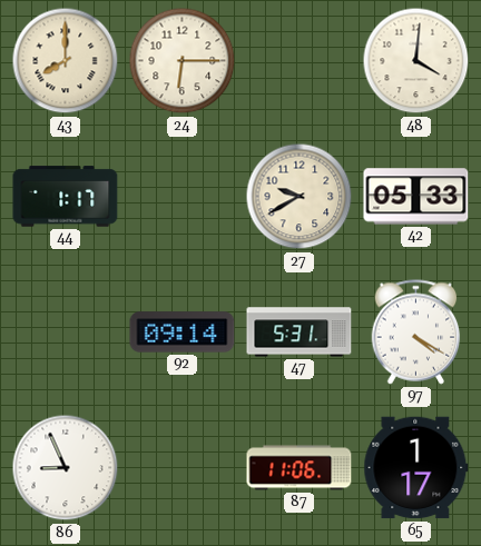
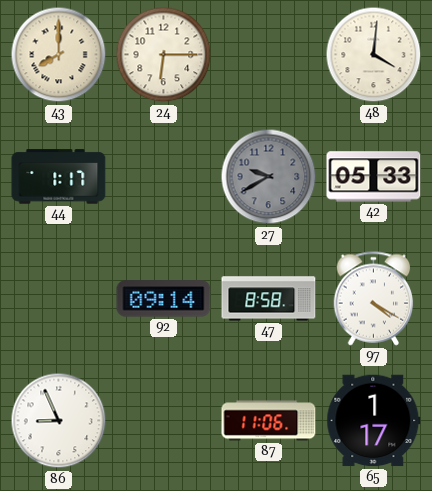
27 dial: cream -> grey (269, 177)
47: 5:31 -> 8:58 (269, 299)
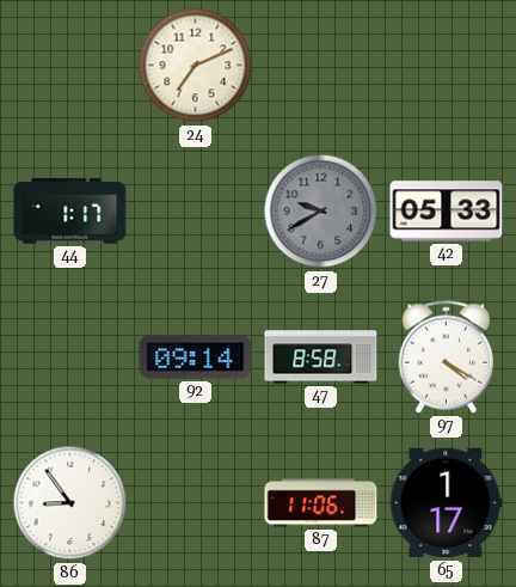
43: 8:00 -> none (59, 55)
24: 6:15 -> 7:11 (196, 66)
48: 4:01 -> none (374, 55)
86: 8:56 -> 8:54 (70, 503)
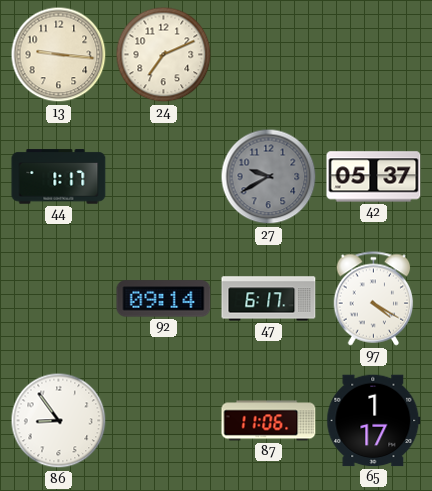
13: none -> 9:16 (59, 55)
42: 05:33 -> 05:37 (374, 177)
47: 8:58 -> 6:17 (269, 299)
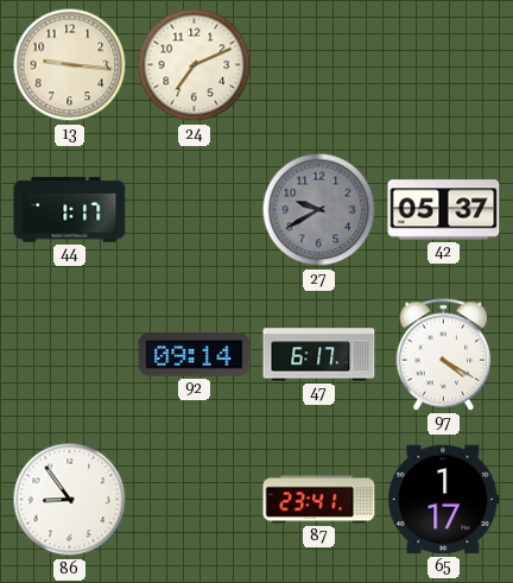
87: 11:06 -> 23:41 (319, 500)
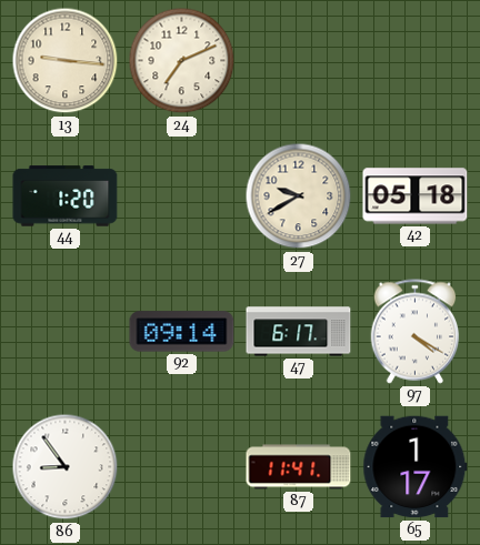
44: 1:17 -> 1:20 (66, 196)
27 dial: grey -> cream (299, 196)
42: 05:37 -> 05:18 (416, 196)
87: 23:41 -> 11:41 (299, 467)
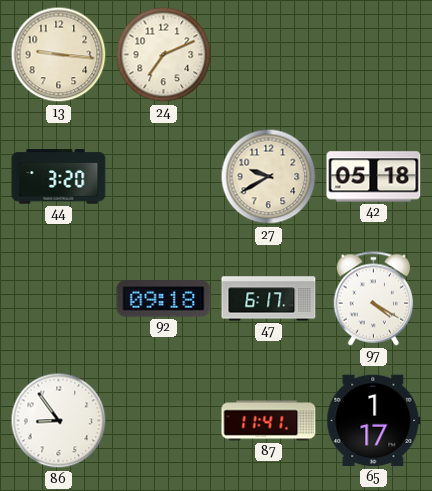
44: 1:20 -> 3:20 (59, 177)
92: 09:14 -> 09:18 (164, 299)
